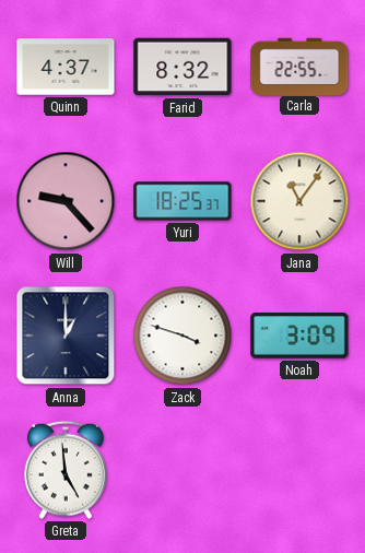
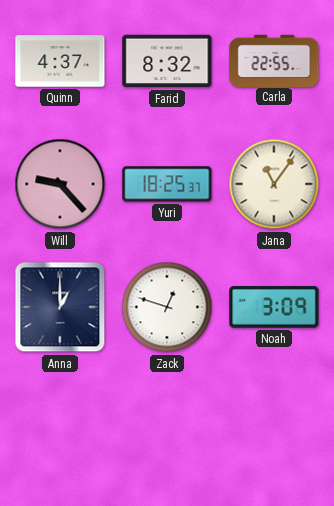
Zack: 3:48 -> 12:48 (167, 307)
Greta: 4:59 -> none (67, 470)
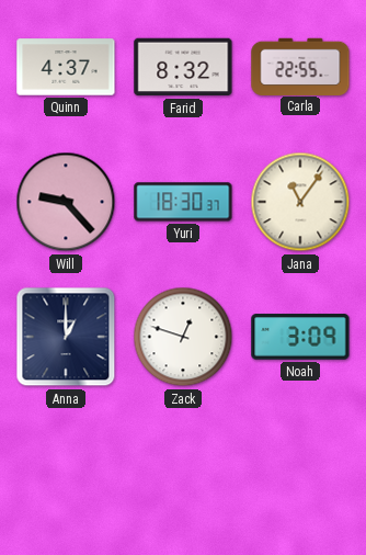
Yuri: 18:25 -> 18:30 (183, 202)
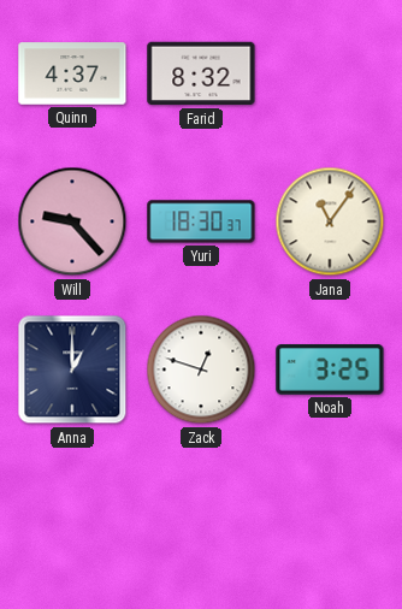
Carla: 22:55 -> none (300, 66)
Noah: 3:09 -> 3:25 (330, 369)
